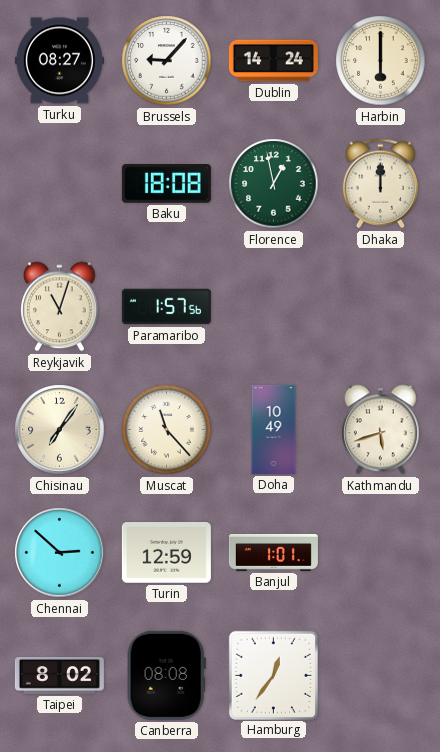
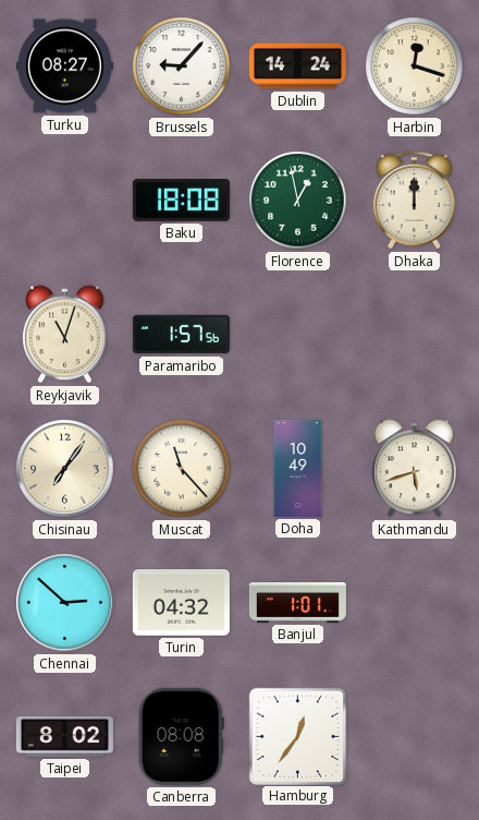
Harbin: 6:00 -> 12:18 (415, 67)
Turin: 12:59 -> 04:32 (181, 603)
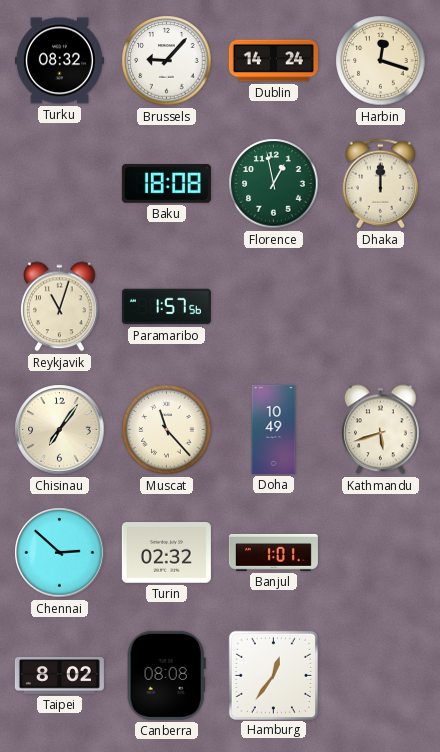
Turku: 08:27 -> 08:32 (59, 61)
Turin: 04:32 -> 02:32 (166, 553)
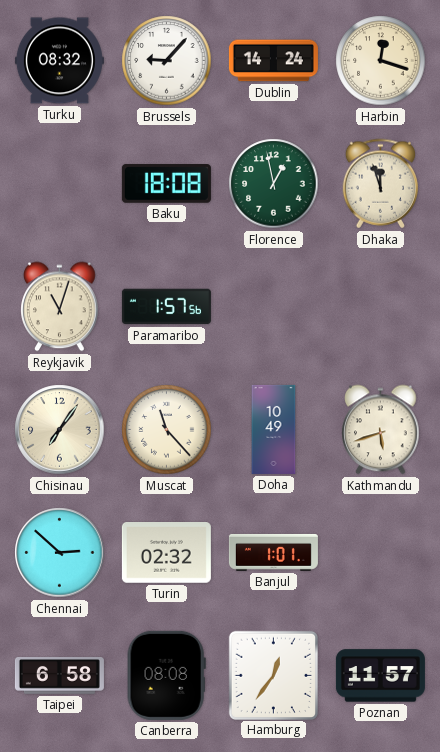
Dhaka: 12:00 -> 11:57 (380, 184)
Taipei: 8:02 -> 6:58 (59, 676)
Poznan: none -> 11:57 (380, 676)
